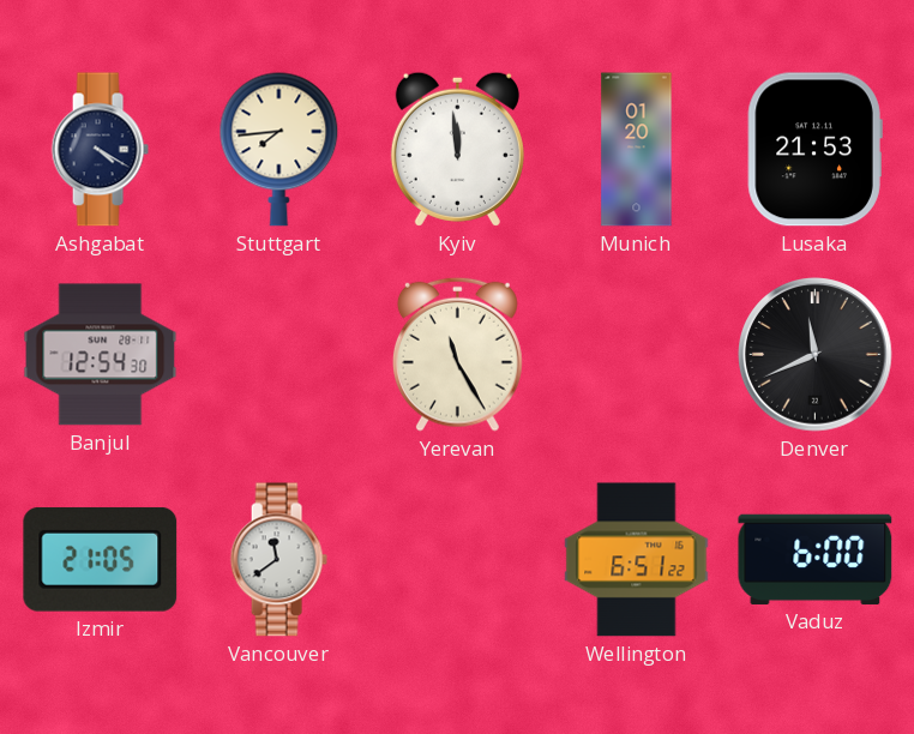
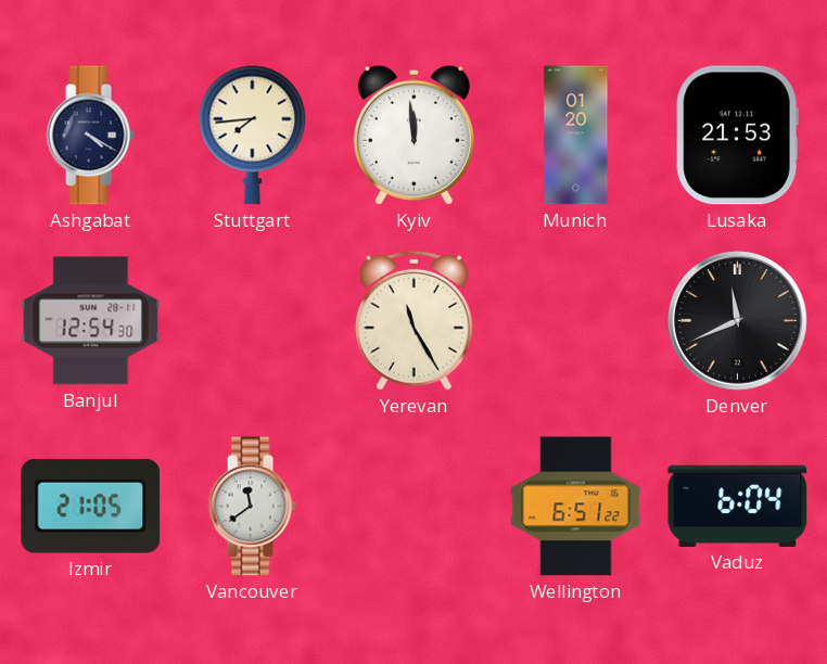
Vaduz: 6:00 -> 6:04 (738, 506)
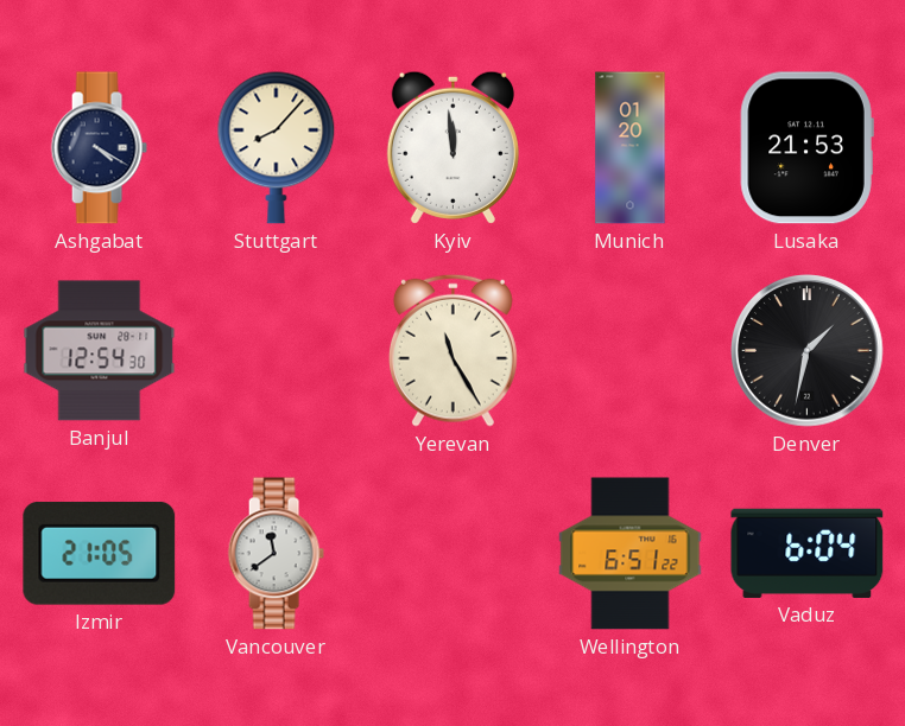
Stuttgart: 7:44 -> 8:07 (277, 147)
Denver: 11:41 -> 1:32 (808, 351)
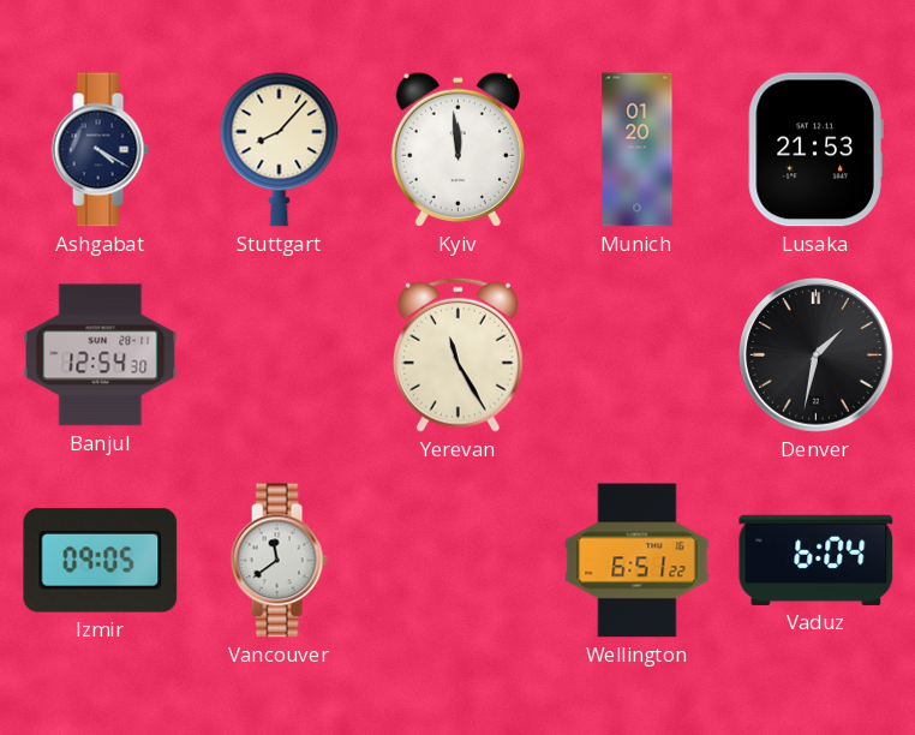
Izmir: 21:05 -> 09:05 (101, 561)
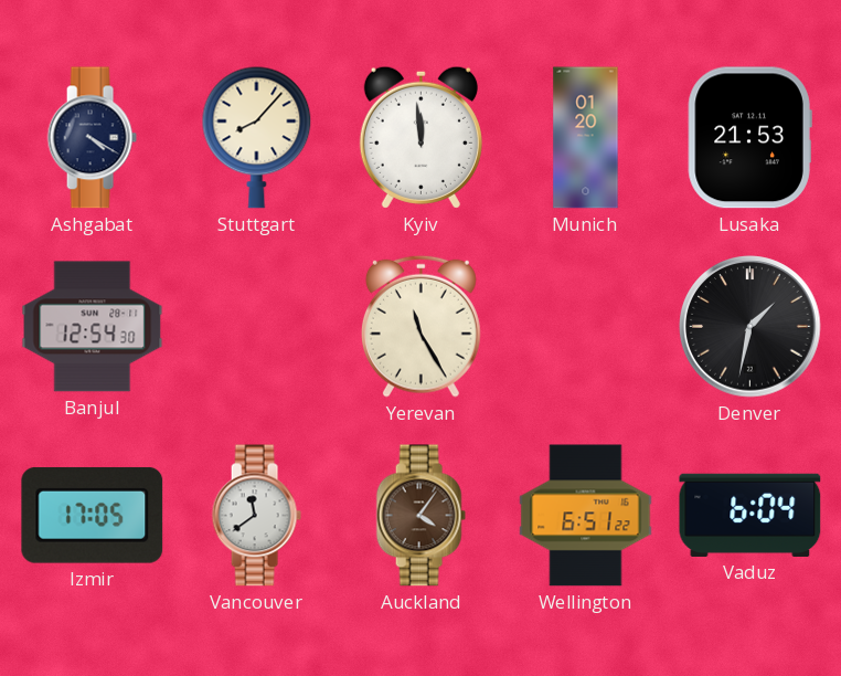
Izmir: 09:05 -> 17:05 (93, 516)
Auckland: none -> 4:06 (420, 516)
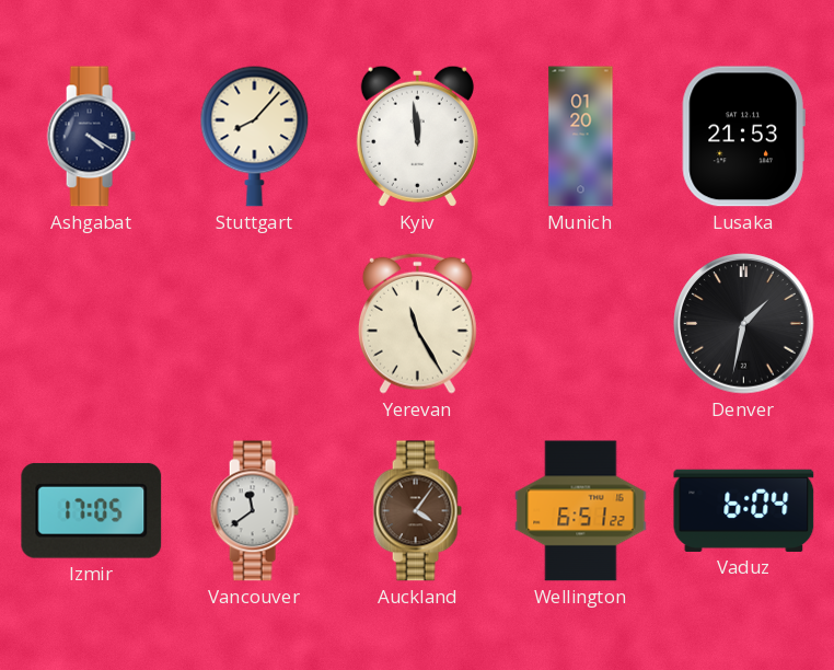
Banjul: 12:54 -> none (93, 327)
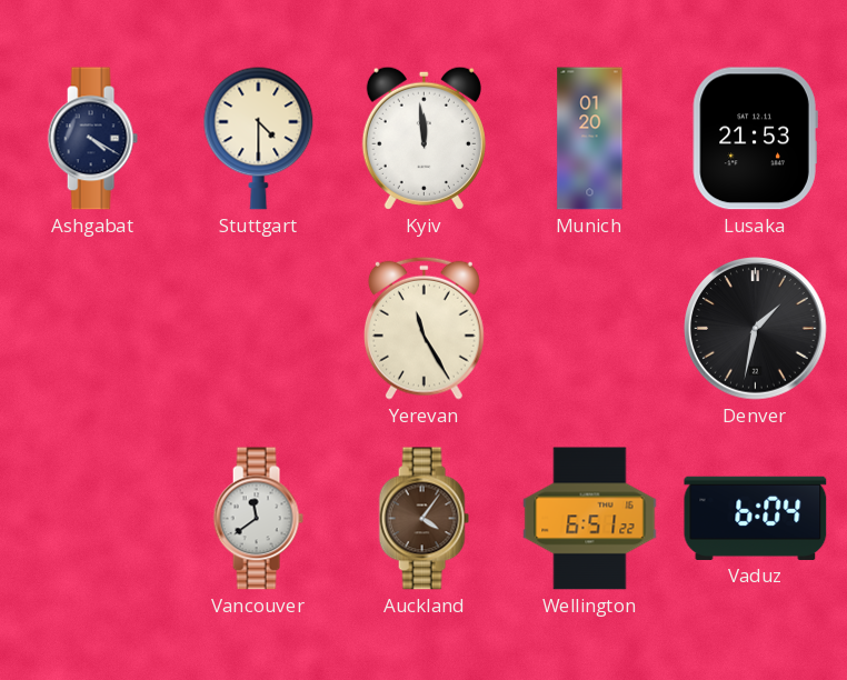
Stuttgart: 8:07 -> 4:30 (259, 138)
Izmir: 17:05 -> none (92, 511)
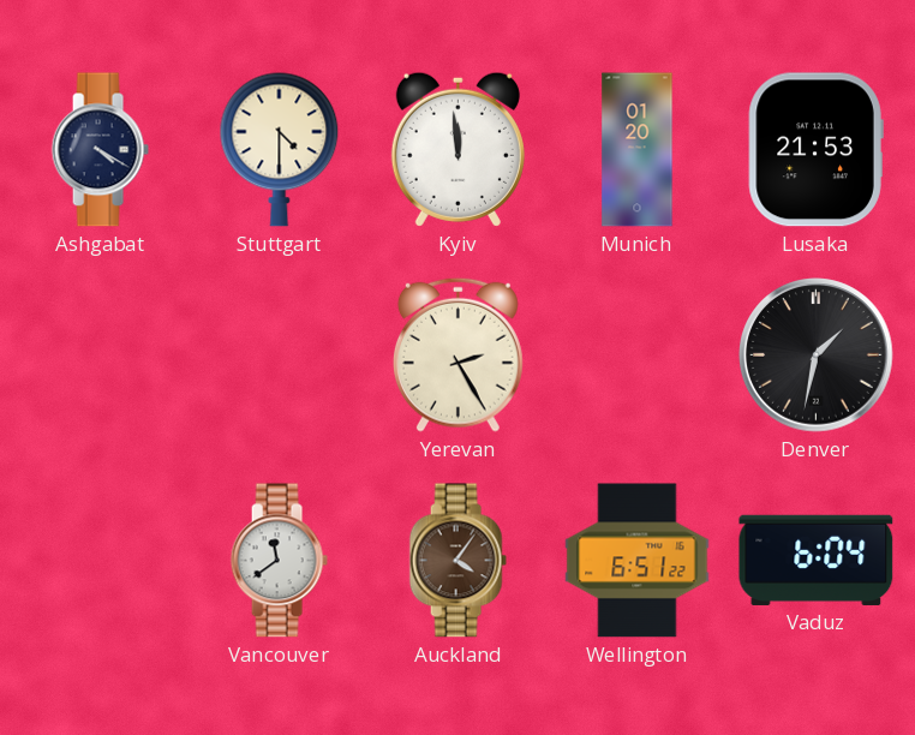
Yerevan: 11:25 -> 2:25 (458, 354)
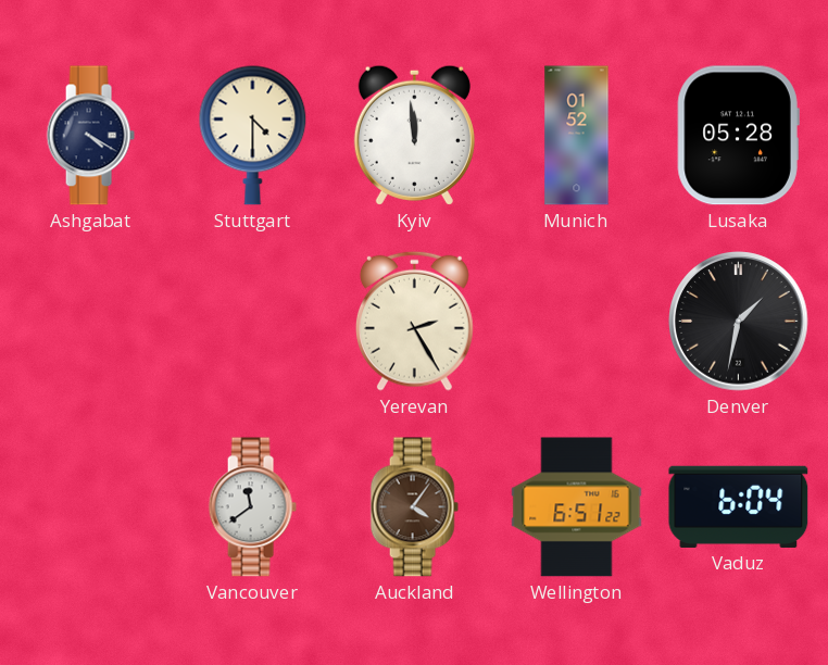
Munich: 01:20 -> 01:52 (577, 136)
Lusaka: 21:53 -> 05:28 (738, 136)
